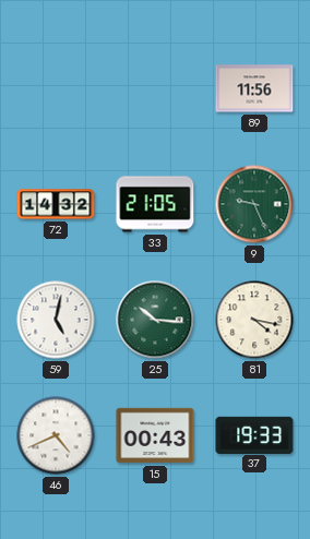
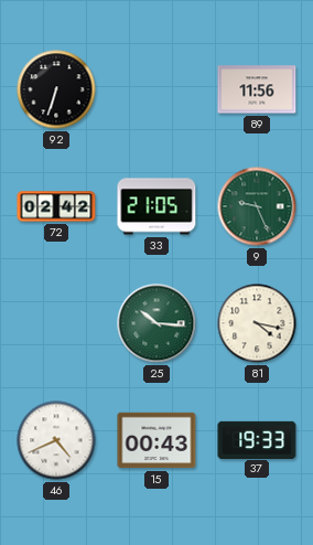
92: none -> 6:33 (56, 89)
72: 14:32 -> 02:42 (56, 206)
59: 5:02 -> none (56, 320)
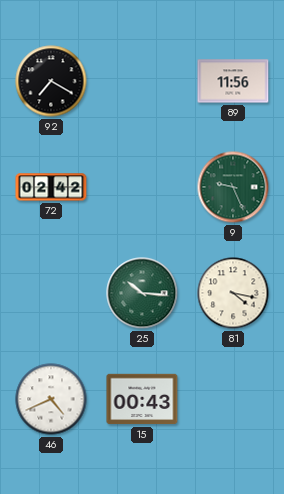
92: 6:33 -> 7:20 (51, 81)
33: 21:05 -> none (156, 206)
37: 19:33 -> none (257, 439)
